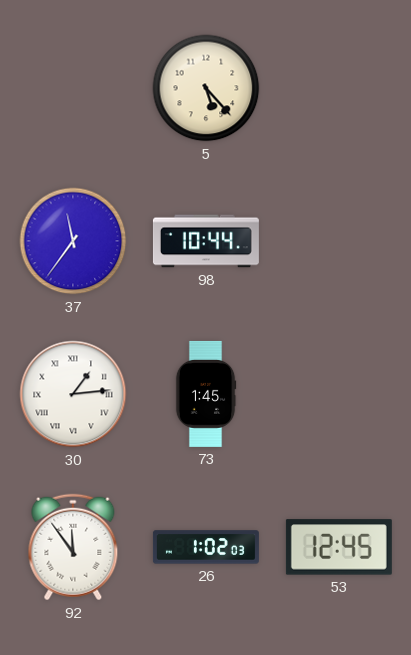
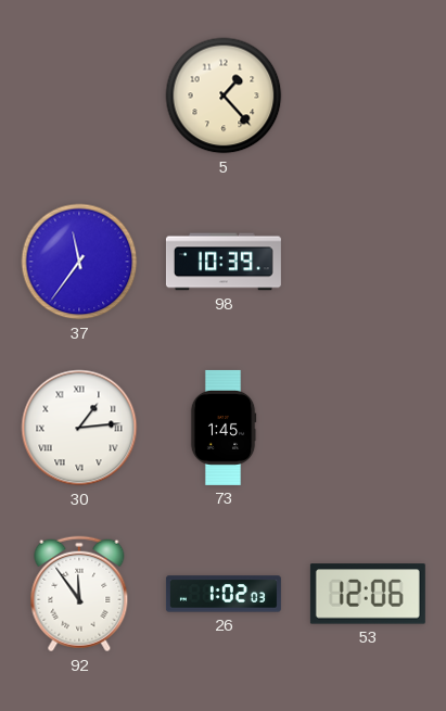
5: 5:23 -> 1:23 (224, 96)
98: 10:44 -> 10:39 (224, 262)
53: 12:45 -> 12:06 (368, 594)
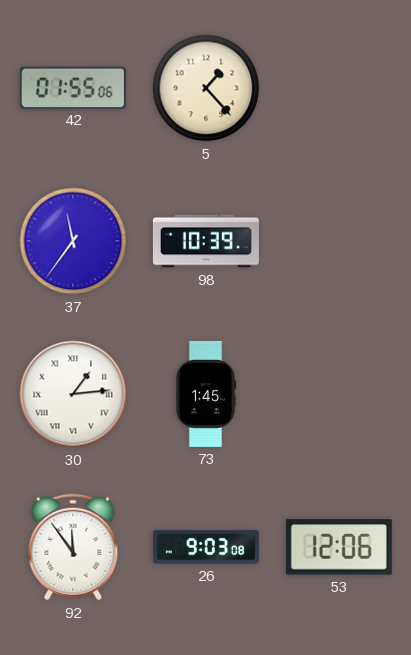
42: none -> 01:55 (73, 87)
26: 1:02 -> 9:03 (206, 547)
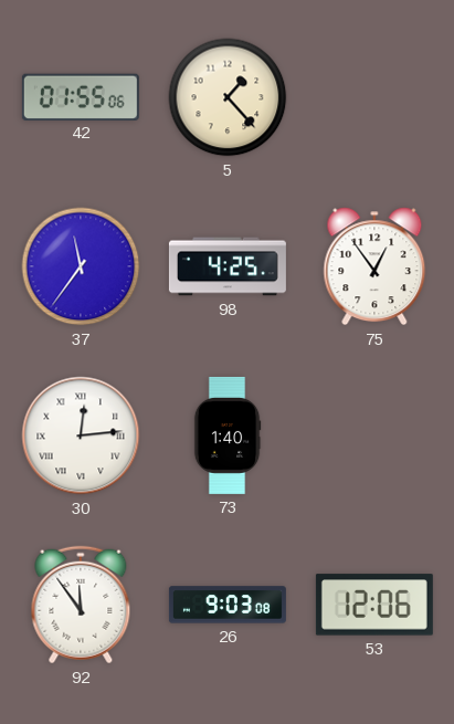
98: 10:39 -> 4:25 (228, 266)
75: none -> 12:54 (374, 266)
30: 1:14 -> 12:14 (81, 436)
73: 1:45 -> 1:40 (228, 436)
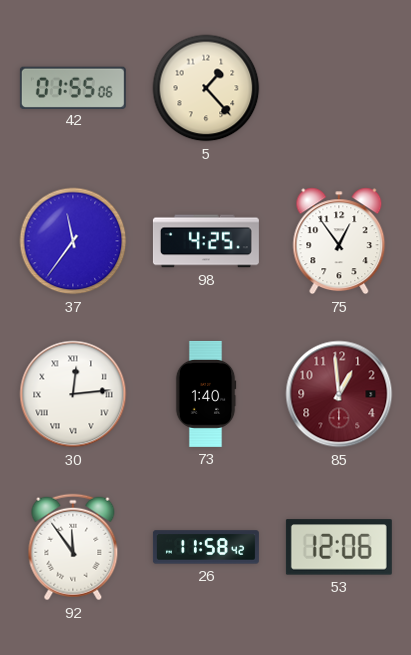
85: none -> 12:59 (339, 394)
26: 9:03 -> 11:58 (206, 547)
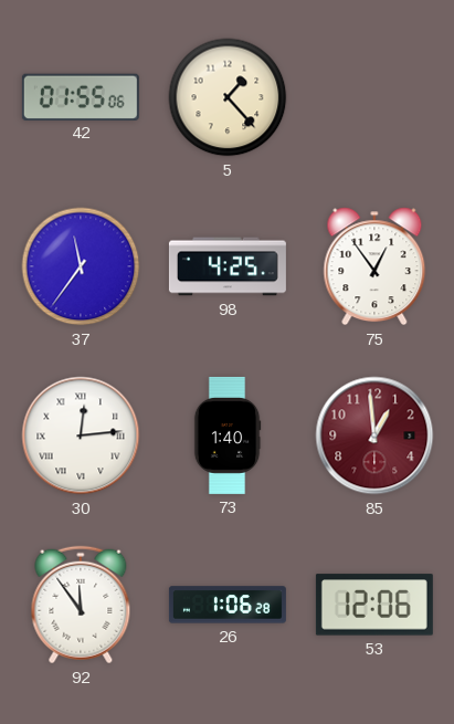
26: 11:58 -> 1:06 (228, 605)
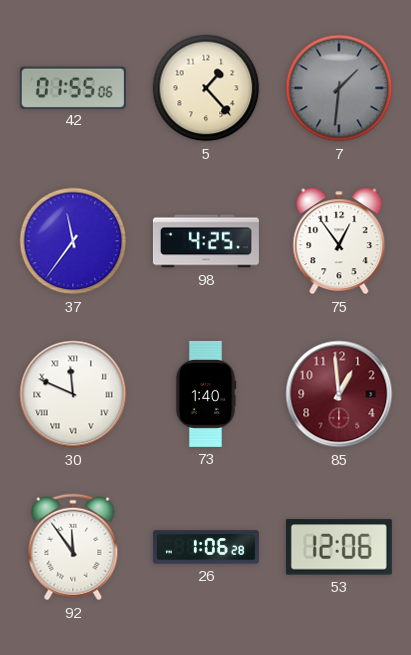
7: none -> 1:31 (339, 88)
30: 12:14 -> 11:49 (73, 394)
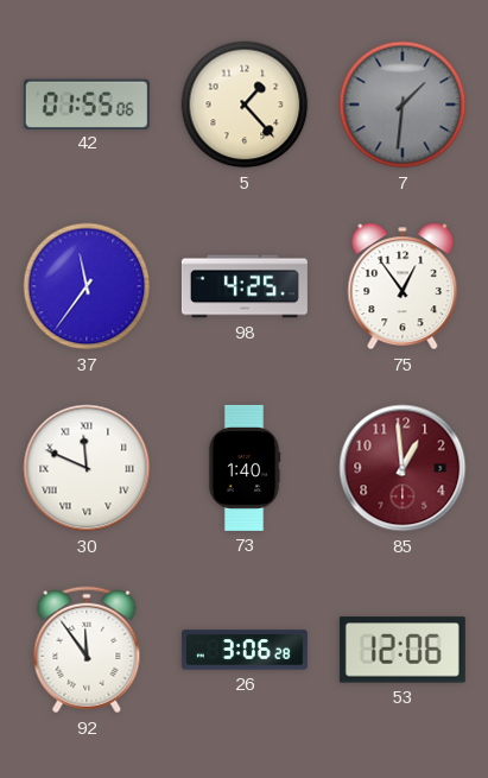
26: 1:06 -> 3:06 (245, 650)
